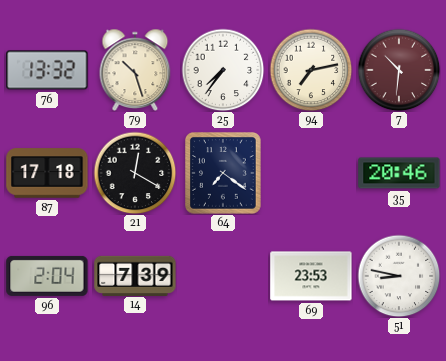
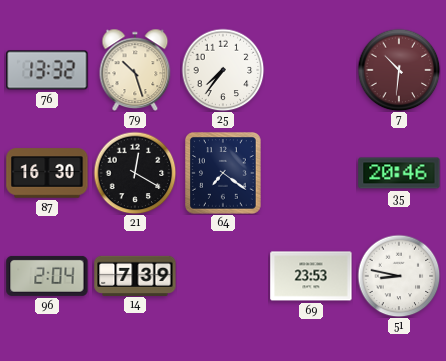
94: 7:13 -> none (311, 70)
87: 17:18 -> 16:30 (47, 173)
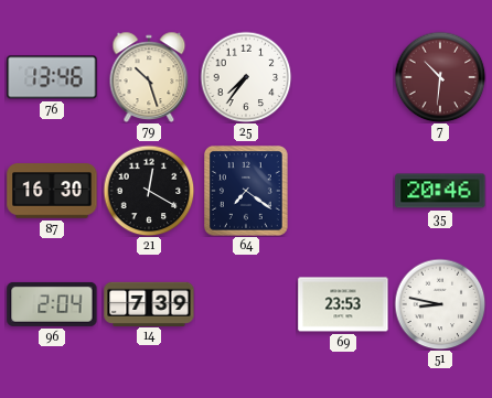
76: 13:32 -> 13:46 (52, 77)
